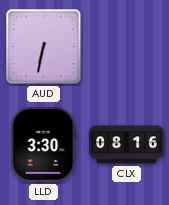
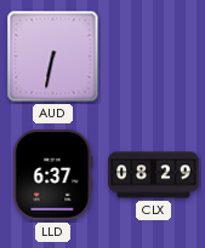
LLD: 3:30 -> 6:37 (53, 175)
CLX: 08:16 -> 08:29 (154, 175)
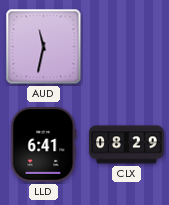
AUD: 6:32 -> 11:32 (44, 47)
LLD: 6:37 -> 6:41 (44, 145)
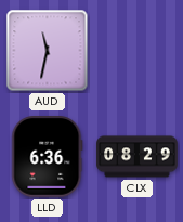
LLD: 6:41 -> 6:36 (48, 157)
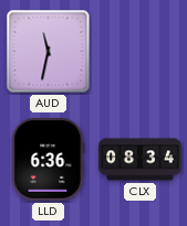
CLX: 08:29 -> 08:34 (141, 160)
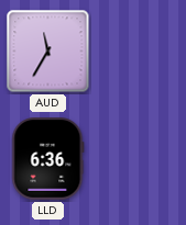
AUD: 11:32 -> 11:35 (48, 52)
CLX: 08:34 -> none (141, 160)
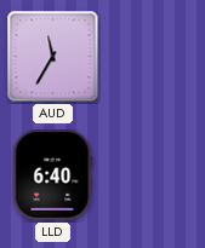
LLD: 6:36 -> 6:40 (53, 175)
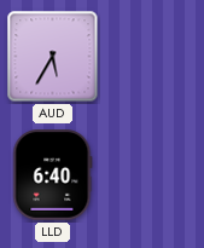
AUD: 11:35 -> 5:35 (53, 57)
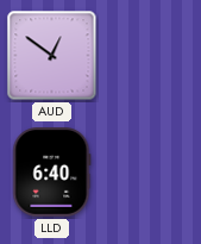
AUD: 5:35 -> 12:51 (52, 56)
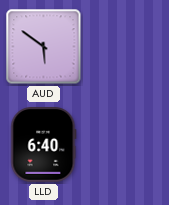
AUD: 12:51 -> 5:51 (44, 47)
